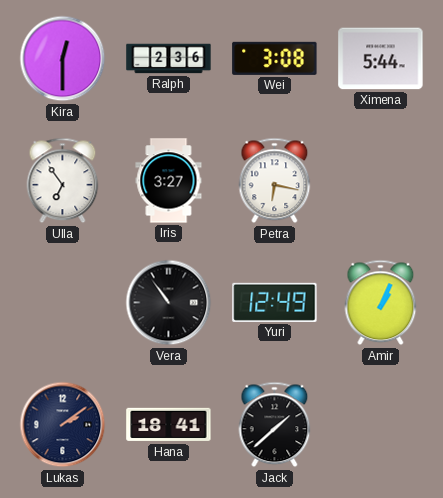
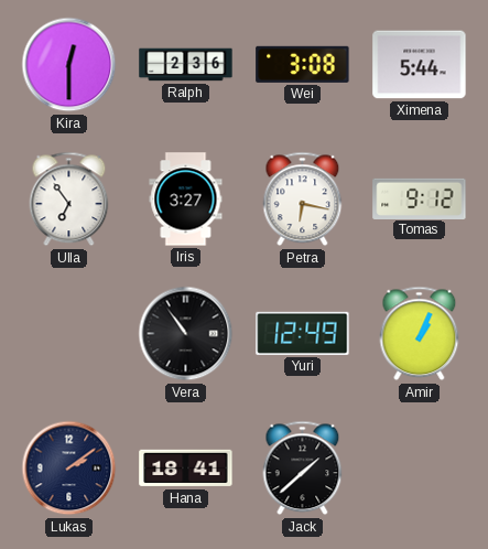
Tomas: none -> 9:12 (420, 198)
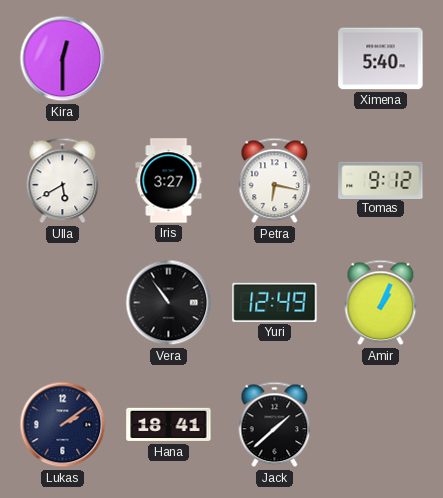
Ralph: 2:36 -> none (186, 65)
Wei: 3:08 -> none (303, 64)
Ximena: 5:44 -> 5:40 (381, 59)
Ulla: 6:54 -> 5:40 (63, 181)
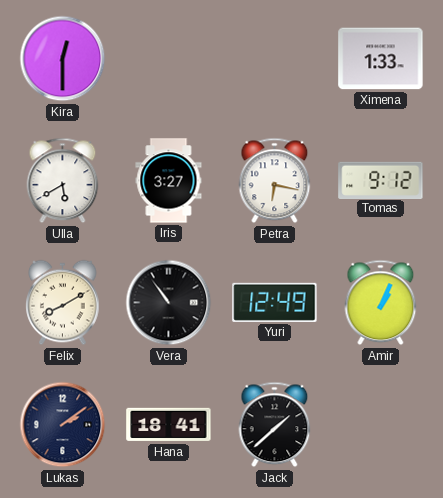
Ximena: 5:40 -> 1:33 (381, 59)
Felix: none -> 8:10 (63, 303)
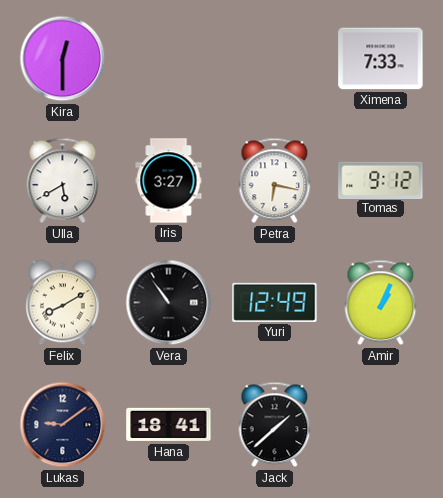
Ximena: 1:33 -> 7:33 (381, 59)
Lukas: 2:09 -> 9:09 (63, 425)
